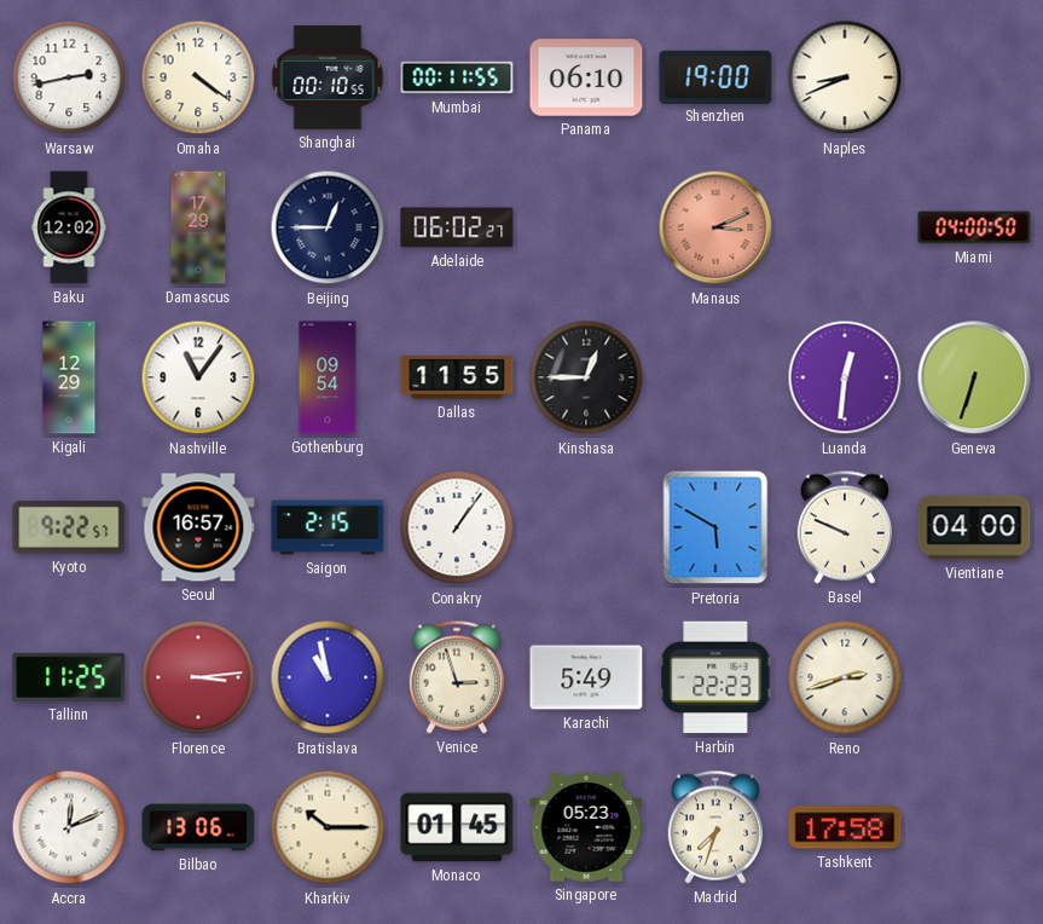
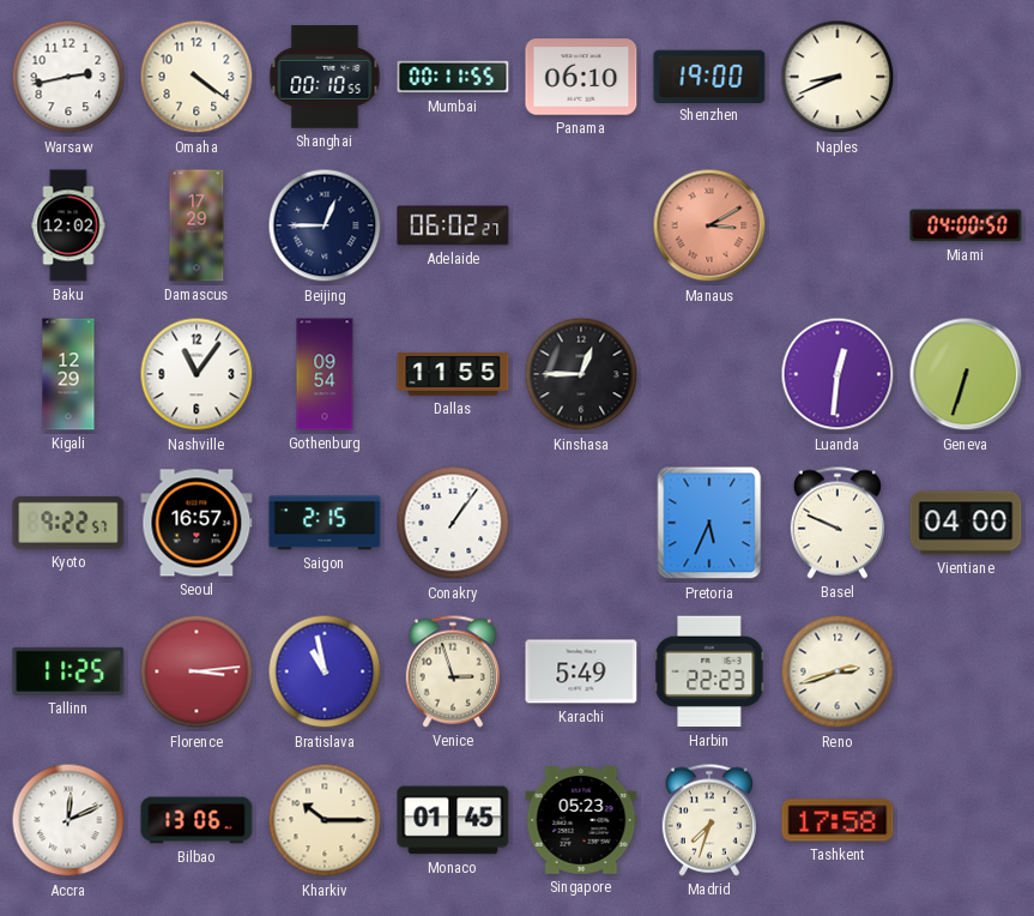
Manaus: 3:11 -> 3:10 (709, 225)
Pretoria: 5:50 -> 5:34 (709, 523)
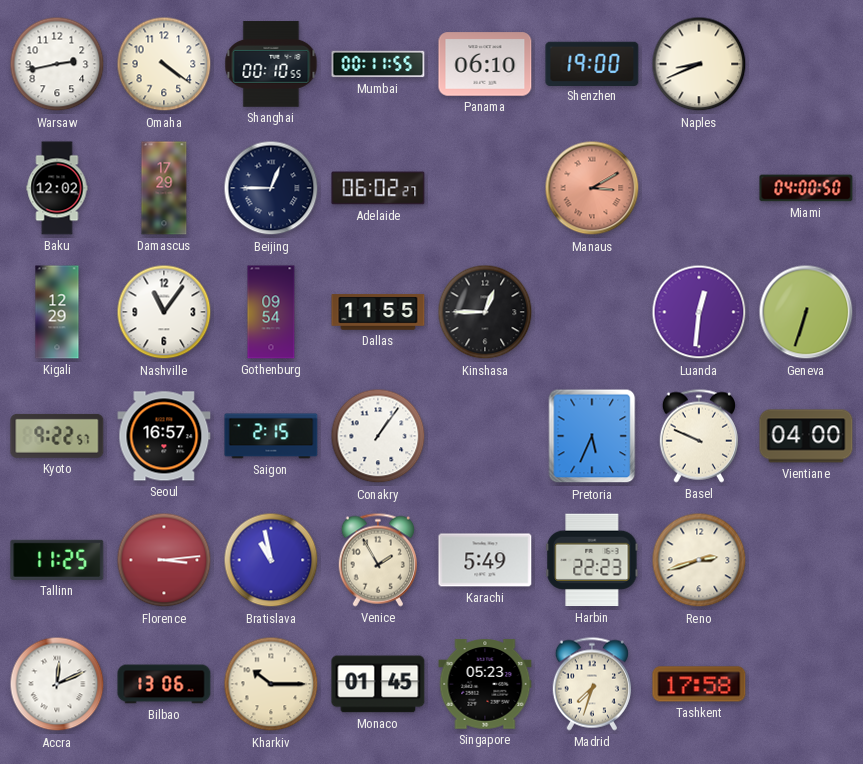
Venice: 2:57 -> 1:55 (378, 560)
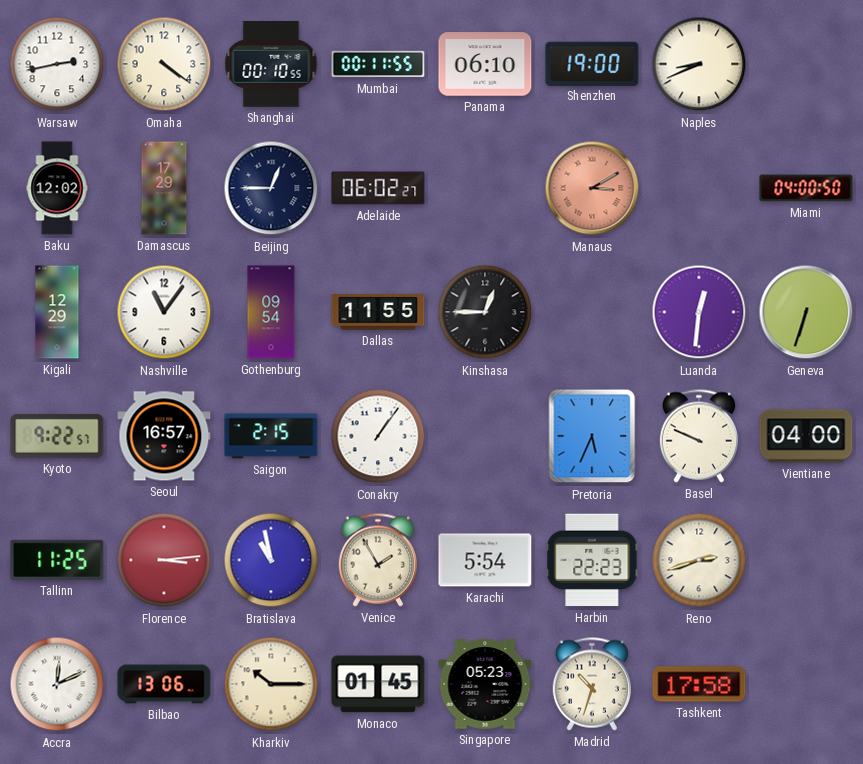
Karachi: 5:49 -> 5:54 (485, 560)
Madrid: 7:33 -> 10:33 (592, 684)
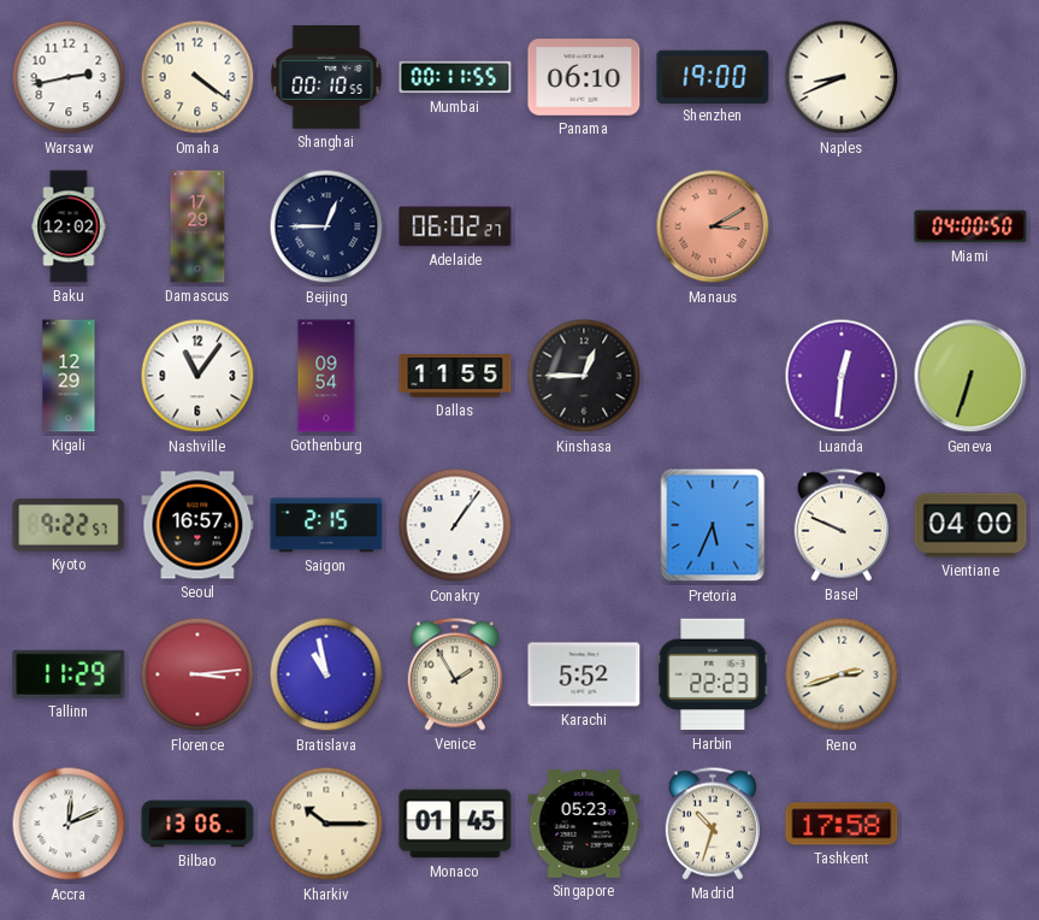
Tallinn: 11:25 -> 11:29 (69, 674)
Karachi: 5:54 -> 5:52 (584, 674)
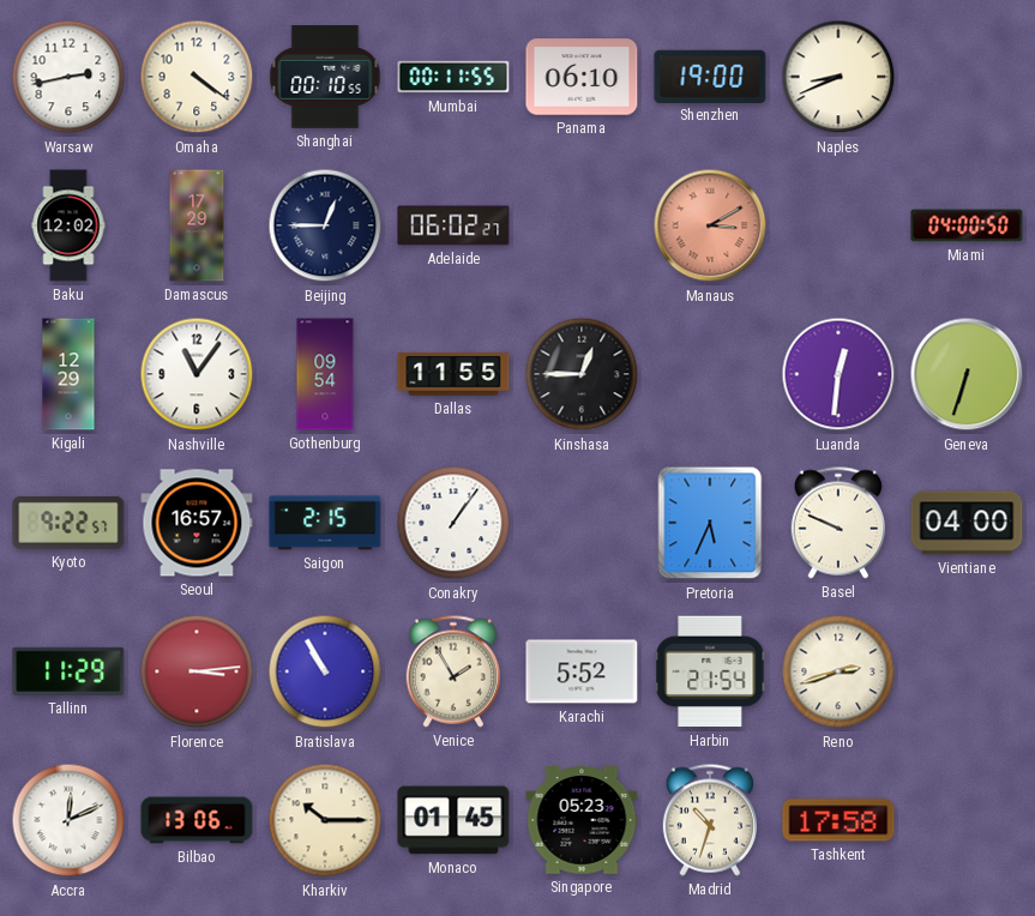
Bratislava: 10:58 -> 10:55 (325, 671)
Harbin: 22:23 -> 21:54 (710, 671)
